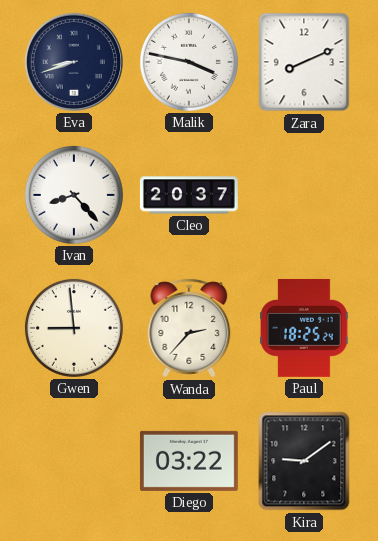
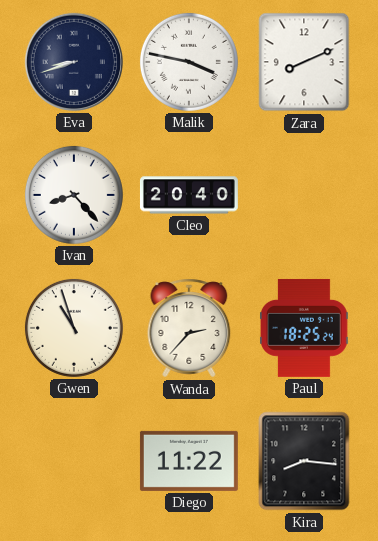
Cleo: 20:37 -> 20:40 (189, 195)
Gwen: 8:59 -> 10:57 (74, 328)
Diego: 03:22 -> 11:22 (189, 461)
Kira: 9:09 -> 8:16 (304, 461)
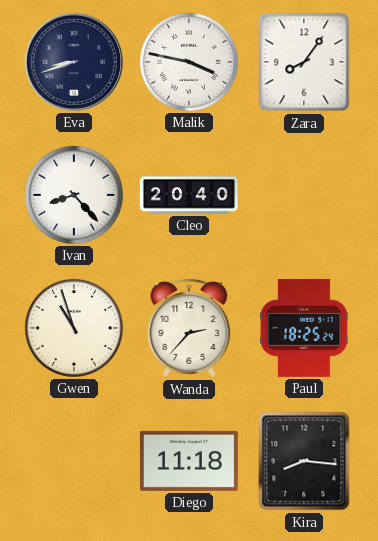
Zara: 8:11 -> 8:06 (304, 62)
Diego: 11:22 -> 11:18 (189, 461)
